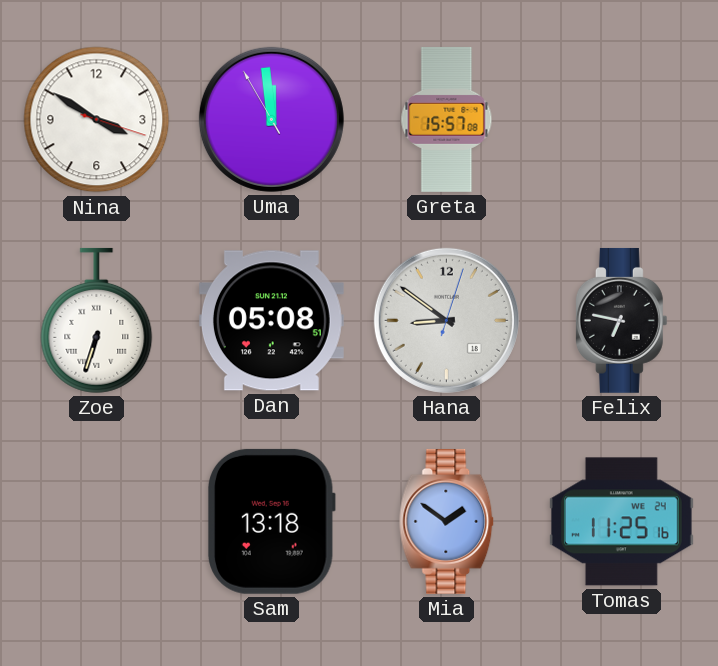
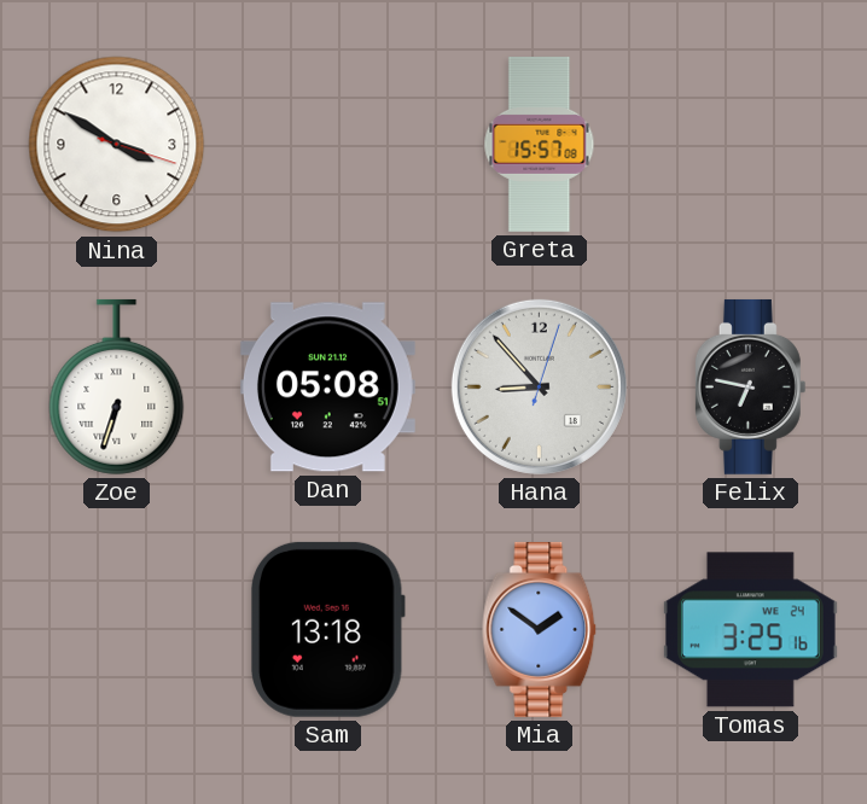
Uma: 11:58 -> none (271, 119)
Hana: 8:51 -> 8:53 (539, 386)
Tomas: 11:25 -> 3:25 (750, 630)
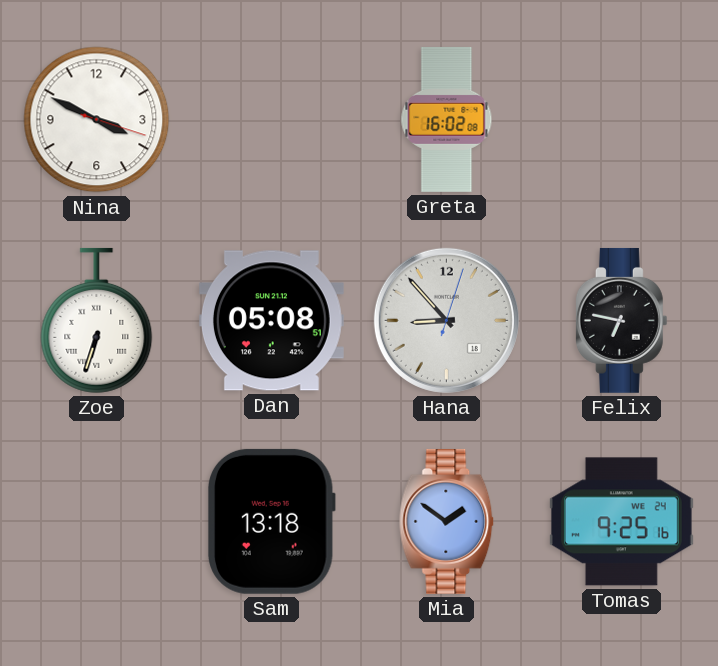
Nina: 3:50 -> 3:49 (97, 120)
Greta: 15:57 -> 16:02 (447, 119)
Tomas: 3:25 -> 9:25 (621, 522)
